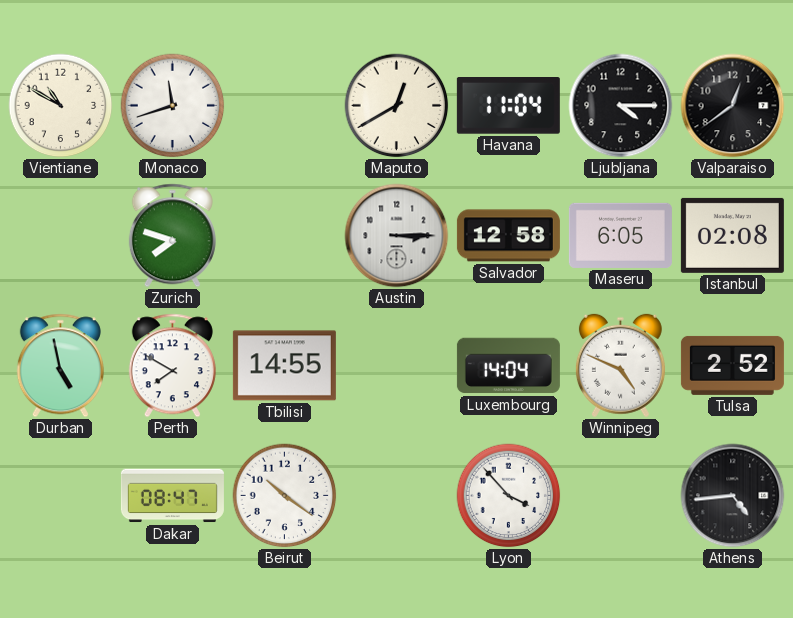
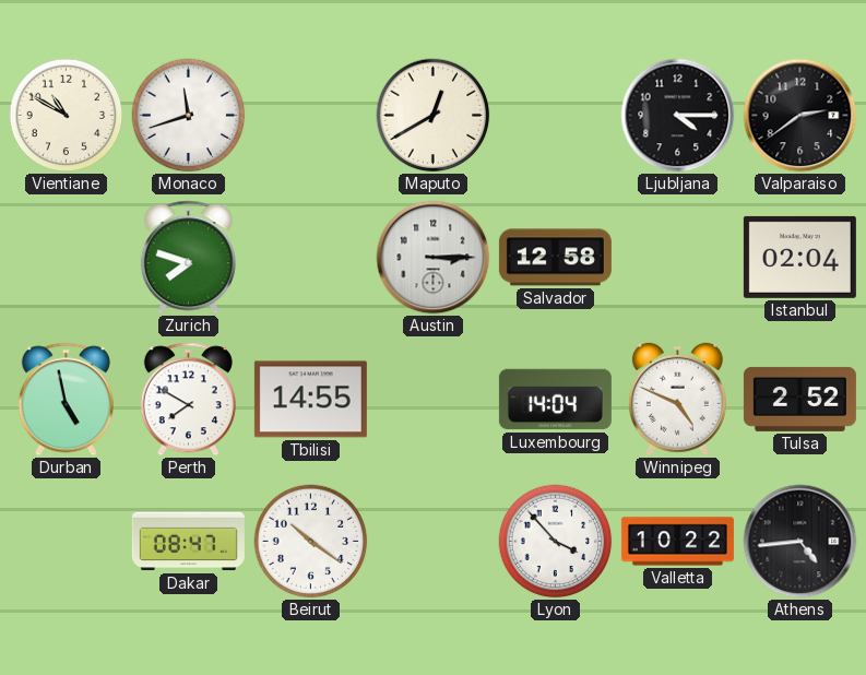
Havana: 11:04 -> none (508, 106)
Valparaiso: 12:39 -> 2:39 (800, 116)
Maseru: 6:05 -> none (620, 235)
Istanbul: 02:08 -> 02:04 (799, 257)
Valletta: none -> 10:22 (677, 542)
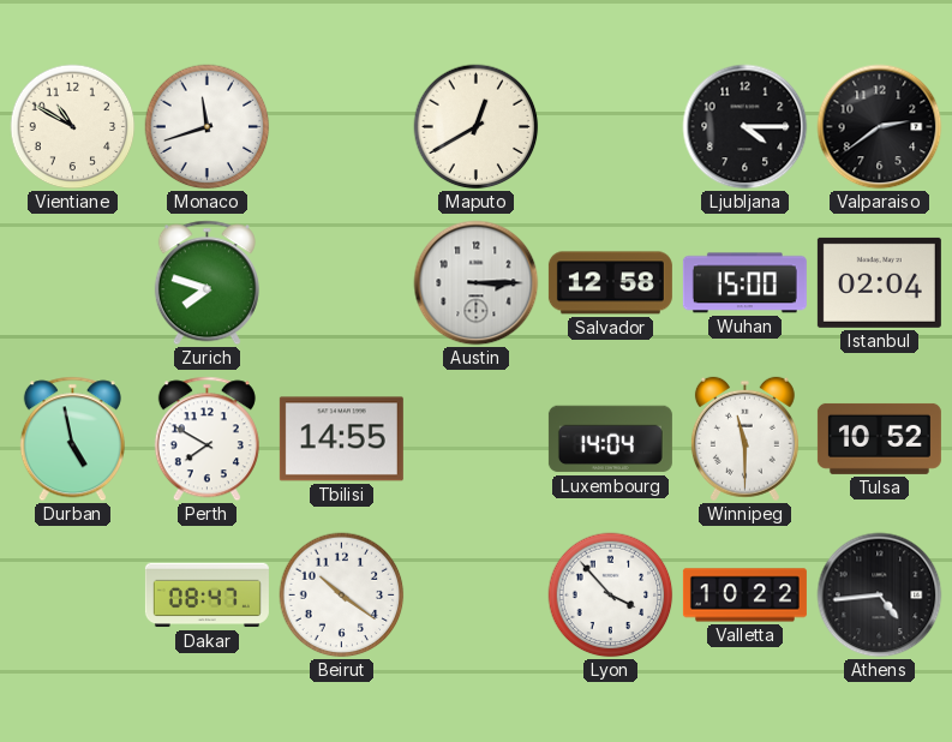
Wuhan: none -> 15:00 (744, 283)
Winnipeg: 4:49 -> 11:30 (744, 439)
Tulsa: 2:52 -> 10:52 (879, 438)
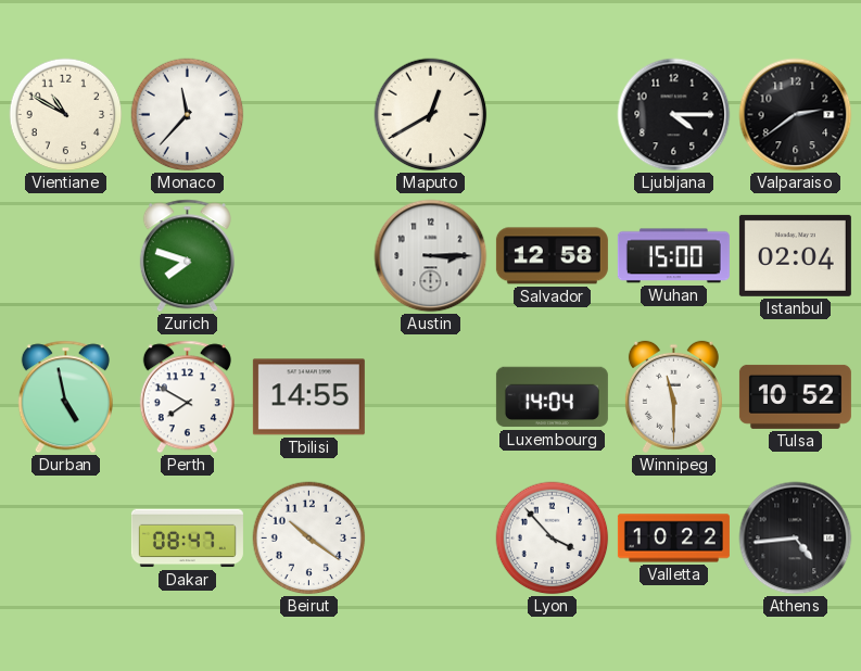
Monaco: 11:42 -> 11:37 (188, 115)
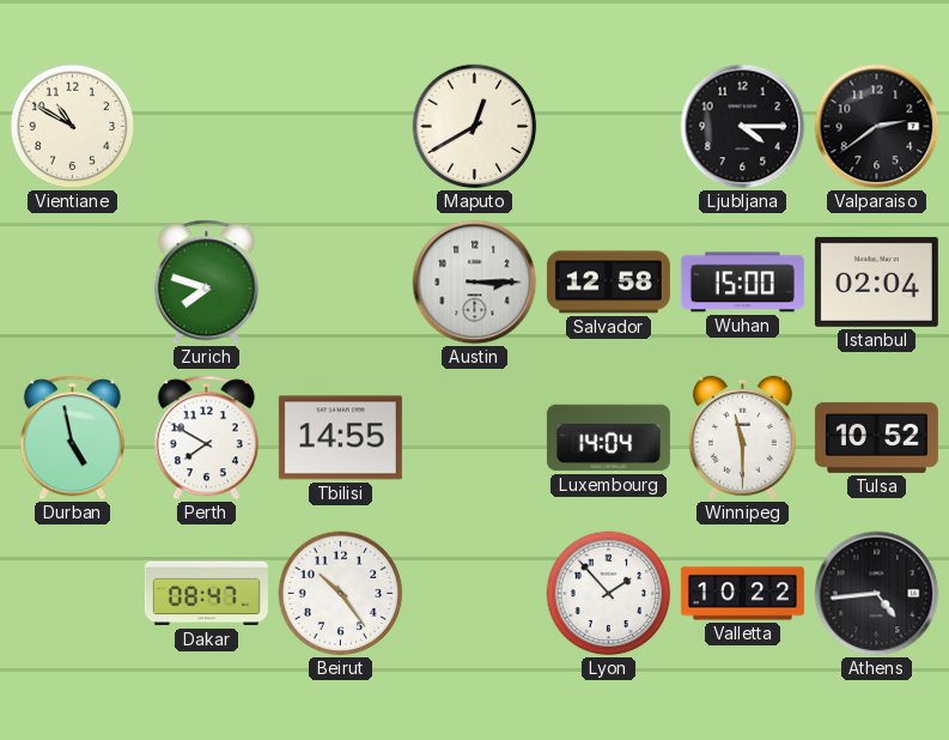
Monaco: 11:37 -> none (188, 115)
Beirut: 10:21 -> 10:24 (341, 594)
Lyon: 3:53 -> 1:53 (609, 594)
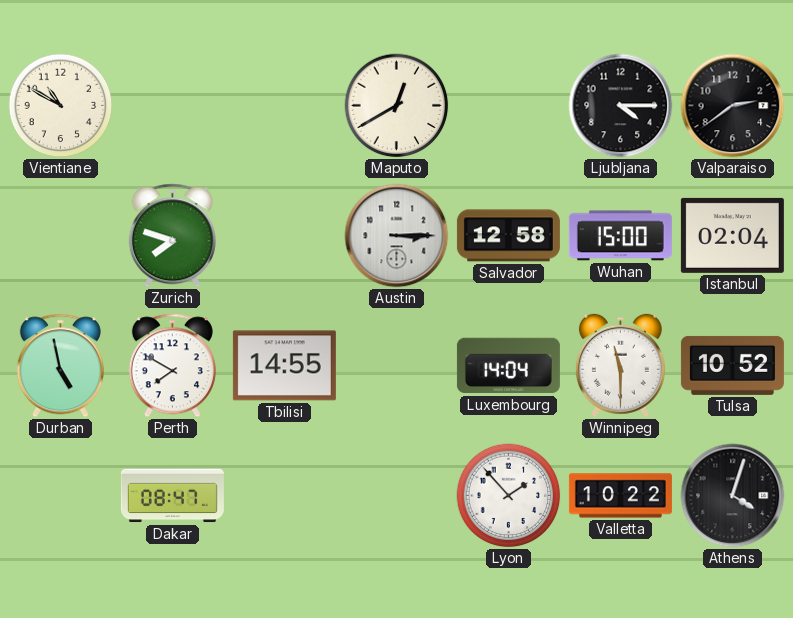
Beirut: 10:24 -> none (341, 594)
Athens: 4:44 -> 4:03 (733, 496)
